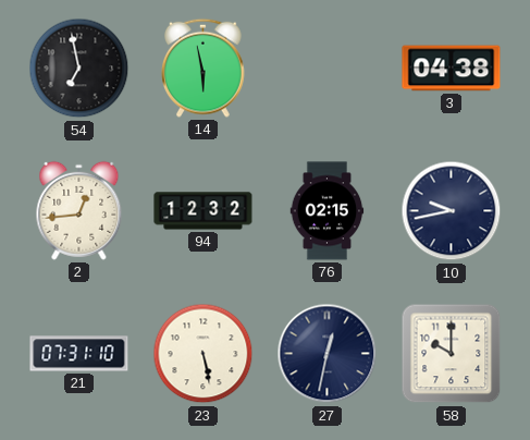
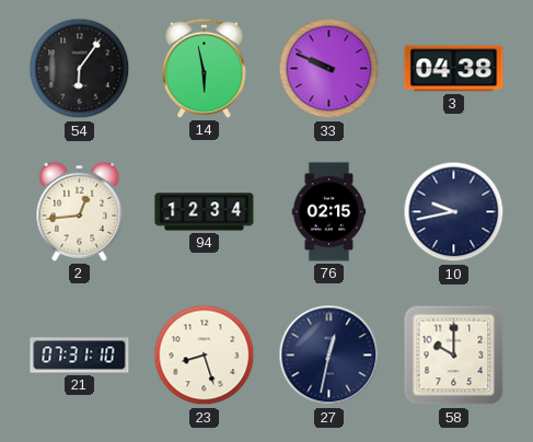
54: 6:58 -> 6:06 (80, 69)
33: none -> 9:49 (329, 69)
94: 12:32 -> 12:34 (205, 212)
23: 5:28 -> 8:27 (205, 356)
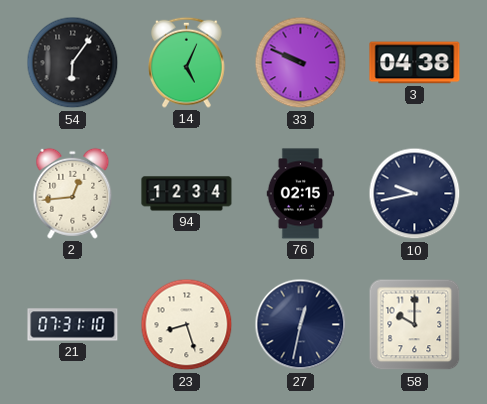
14: 5:58 -> 5:04 (187, 62)
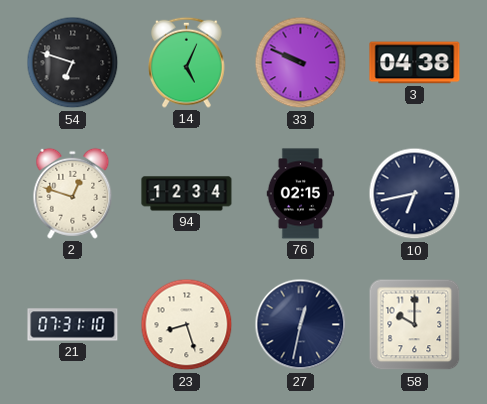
54: 6:06 -> 6:48 (73, 63)
2: 12:44 -> 12:48 (73, 193)
10: 9:43 -> 6:43 (415, 194)
